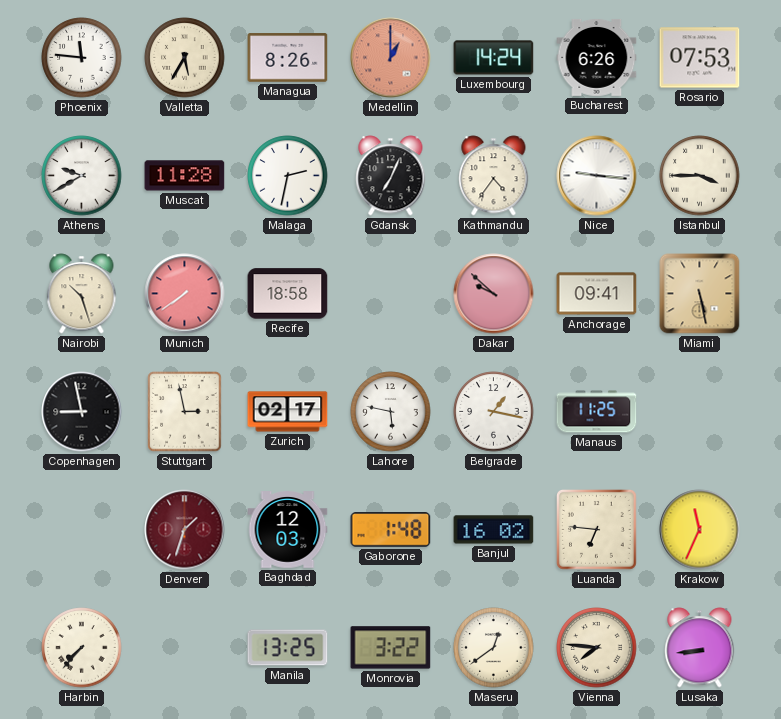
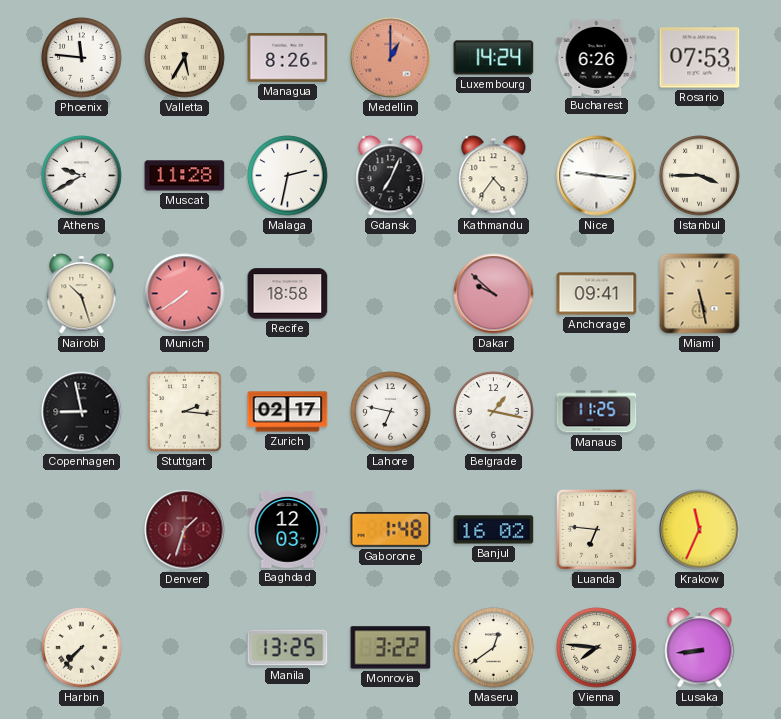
Stuttgart: 2:58 -> 2:16 (185, 412)
Lahore: 5:47 -> 6:47 (391, 412)
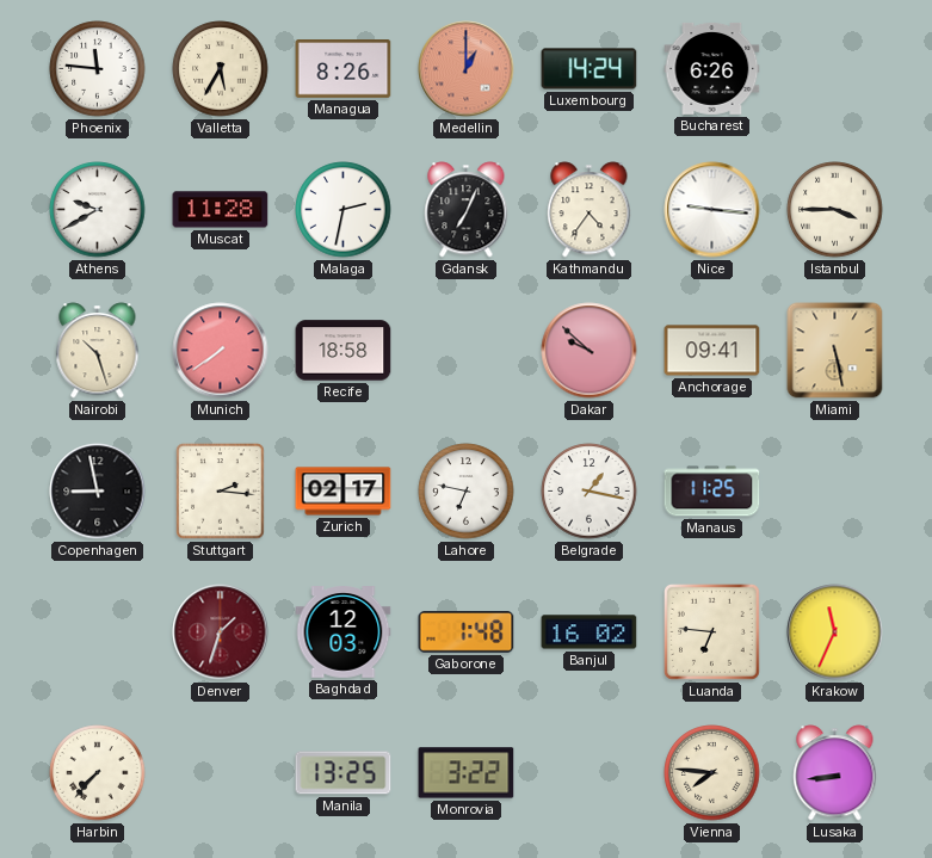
Rosario: 07:53 -> none (700, 58)
Maseru: 12:39 -> none (494, 648)
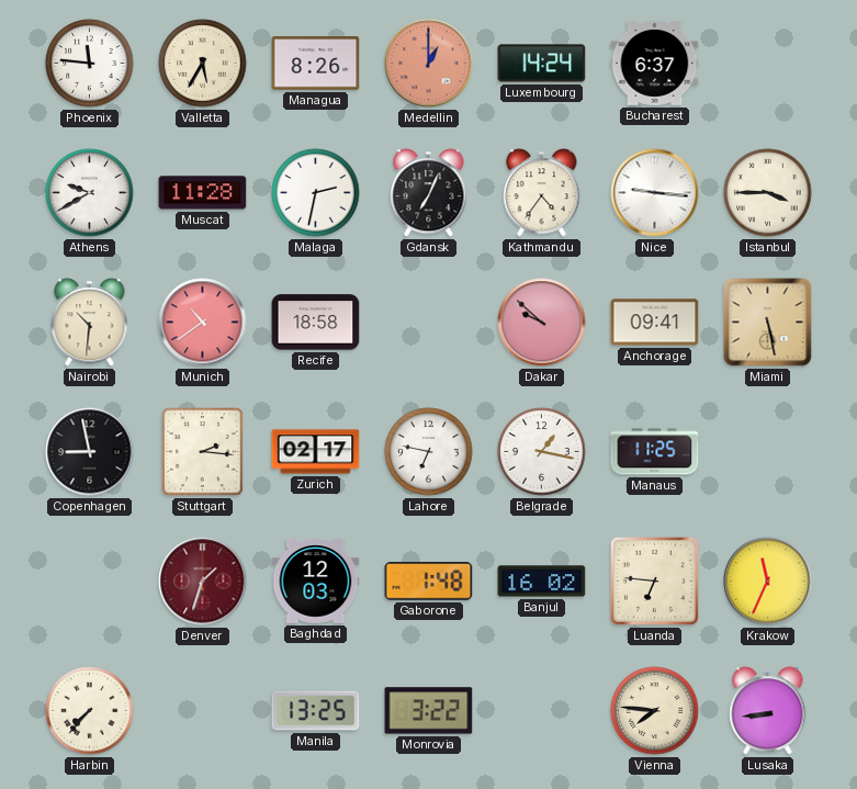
Bucharest: 6:26 -> 6:37 (655, 63)
Nairobi: 10:27 -> 10:31 (90, 323)
Munich: 7:39 -> 10:39 (203, 323)
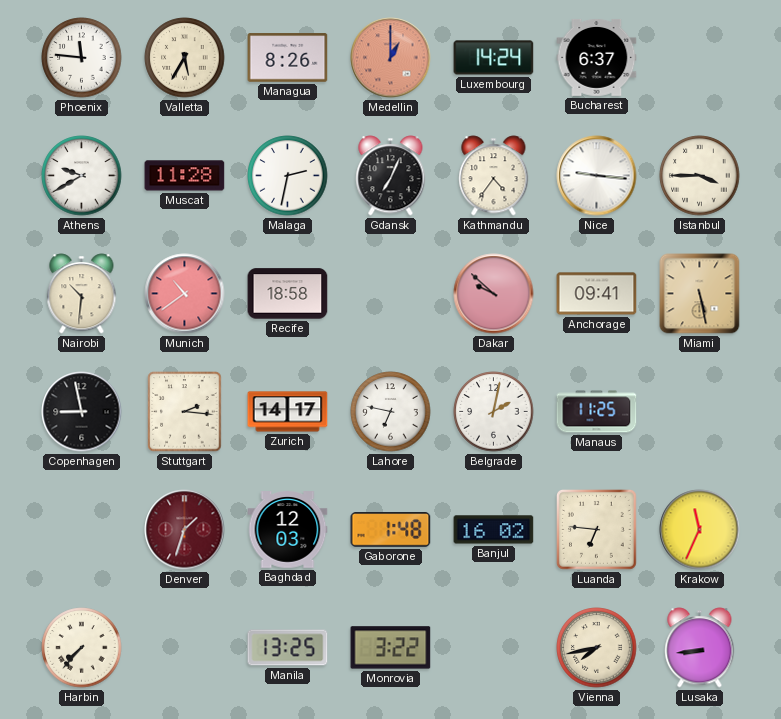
Zurich: 02:17 -> 14:17 (288, 412)
Belgrade: 1:17 -> 2:02 (494, 412)
Vienna: 7:46 -> 7:43 (597, 648)
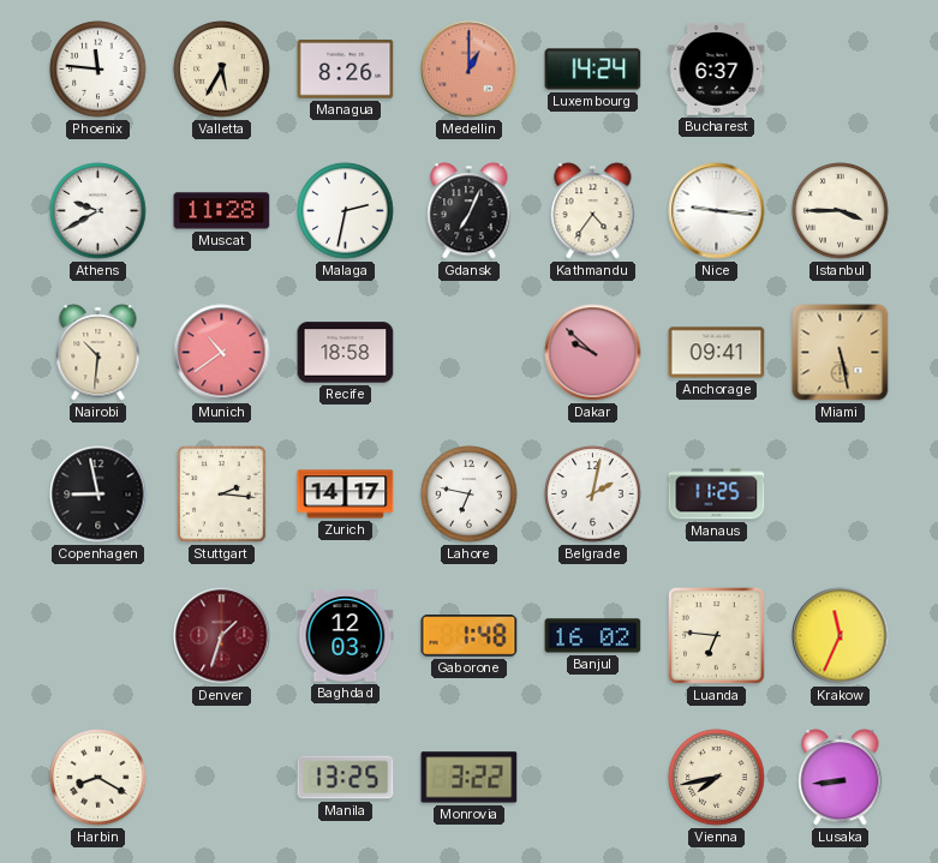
Harbin: 7:37 -> 8:20 (98, 778)
